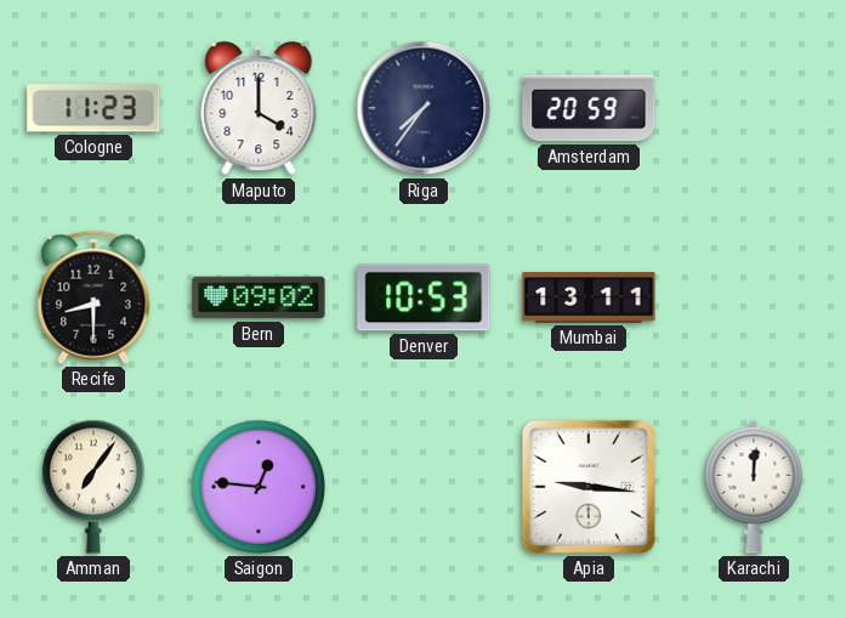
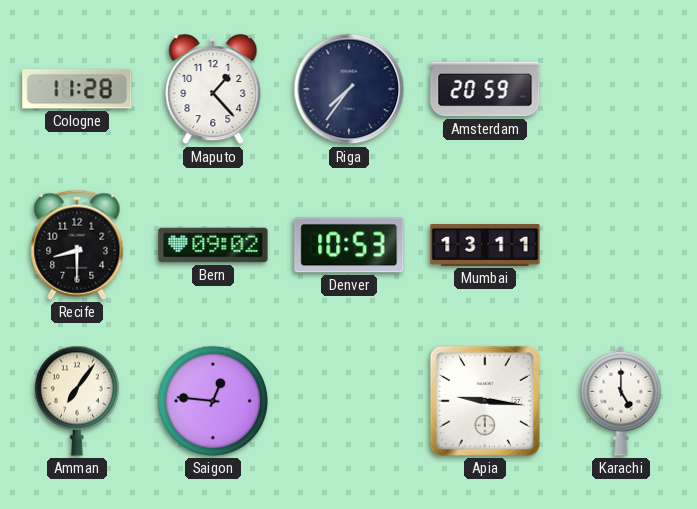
Cologne: 11:23 -> 11:28 (77, 89)
Maputo: 4:00 -> 1:23 (213, 89)
Karachi: 12:01 -> 5:00 (621, 401)
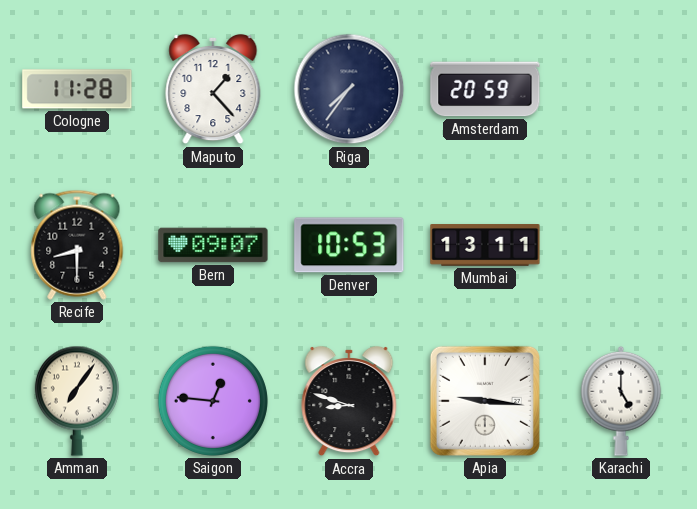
Bern: 09:02 -> 09:07 (213, 245)
Accra: none -> 8:48 (349, 401)
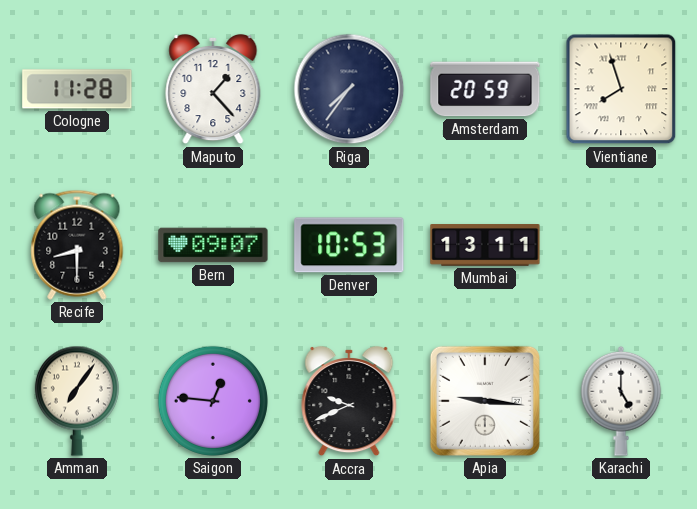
Vientiane: none -> 7:57 (621, 89)
Accra: 8:48 -> 9:41 (349, 401)
